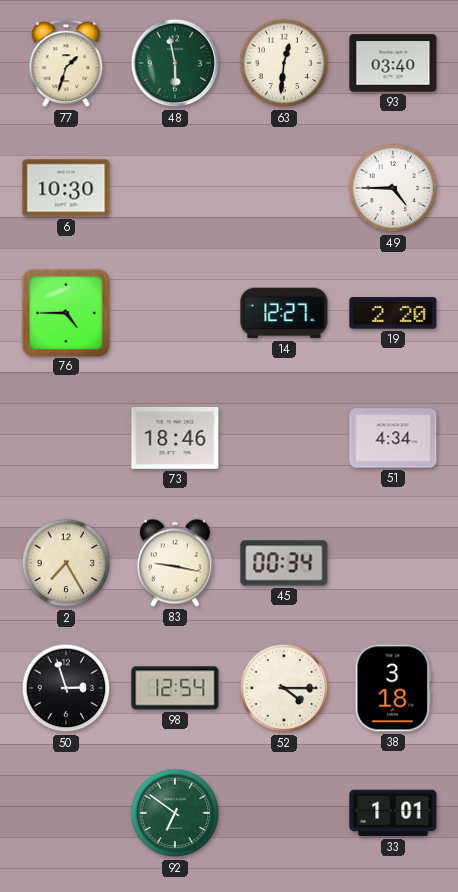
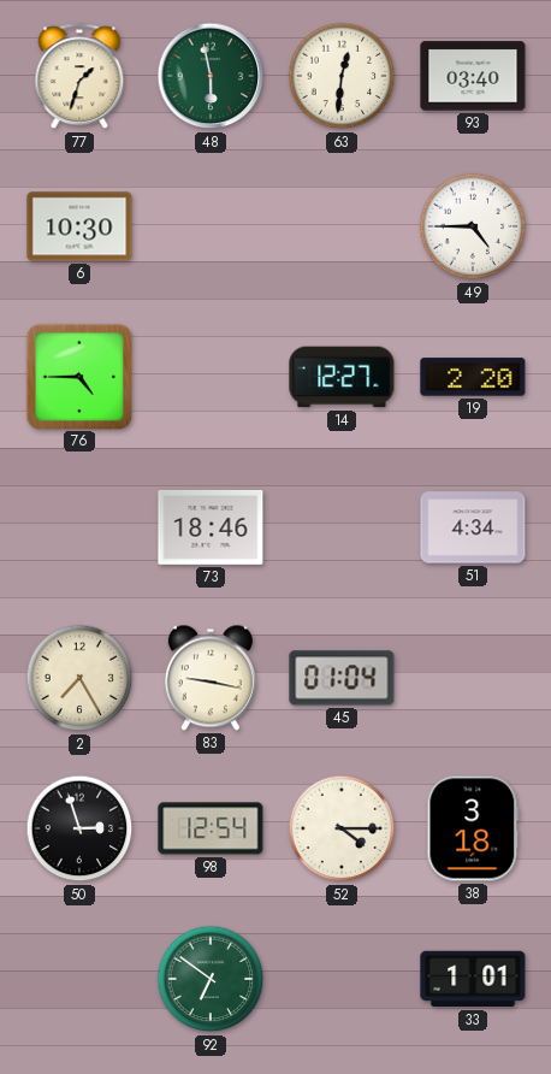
45: 00:34 -> 01:04 (342, 678)
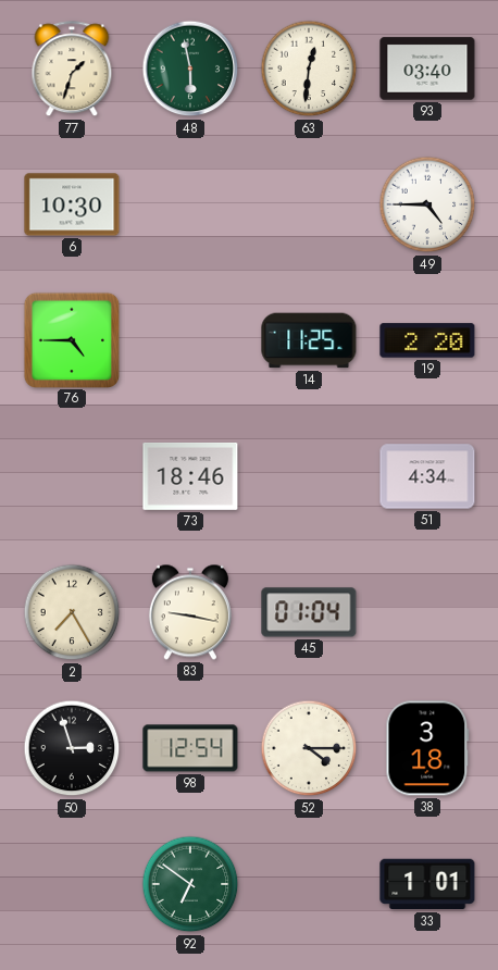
14: 12:27 -> 11:25 (309, 340)
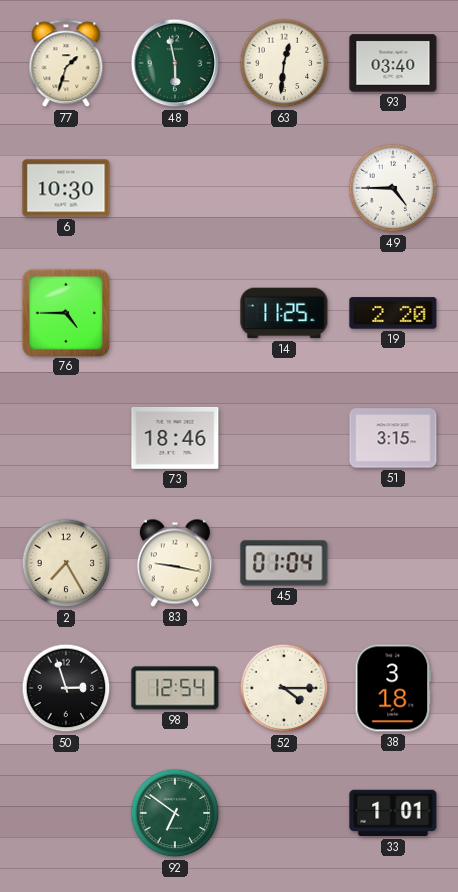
51: 4:34 -> 3:15 (393, 438)
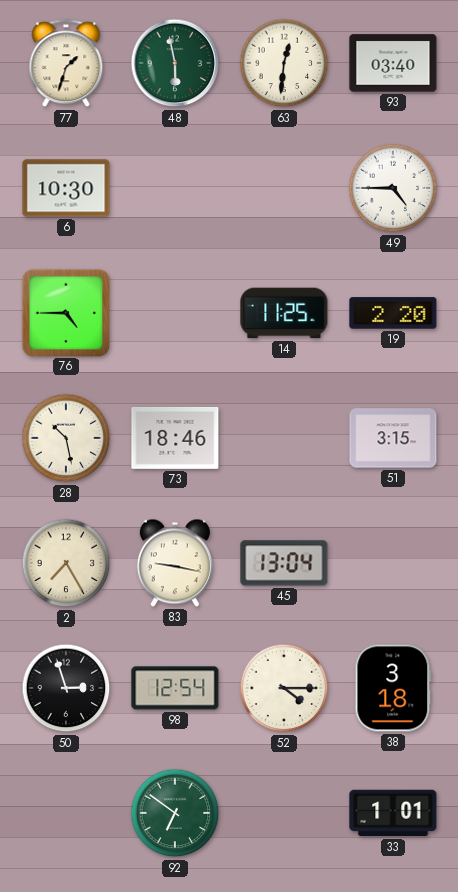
28: none -> 10:28 (66, 438)
45: 01:04 -> 13:04 (284, 563)
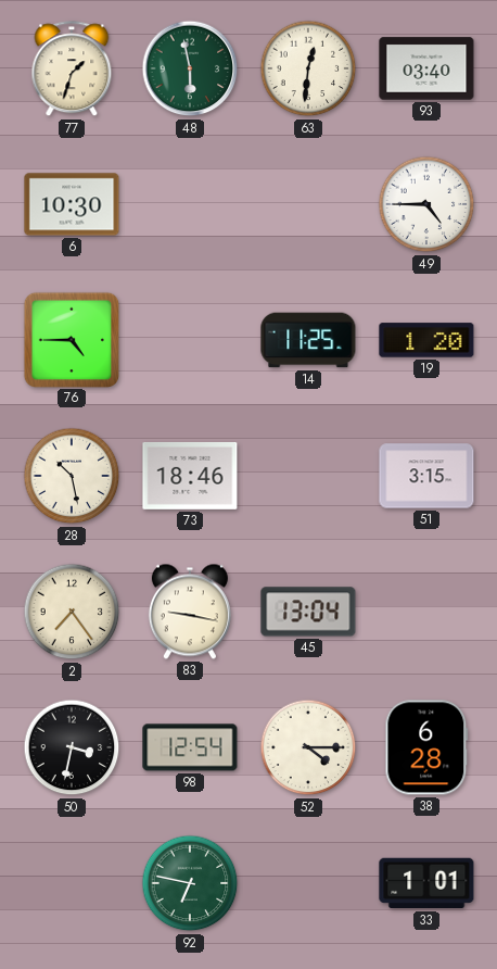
19: 2:20 -> 1:20 (426, 340)
2: 7:25 -> 7:24 (72, 612)
50: 2:57 -> 3:32 (72, 747)
38: 3:18 -> 6:28 (426, 747)
92: 6:51 -> 6:47 (190, 883)
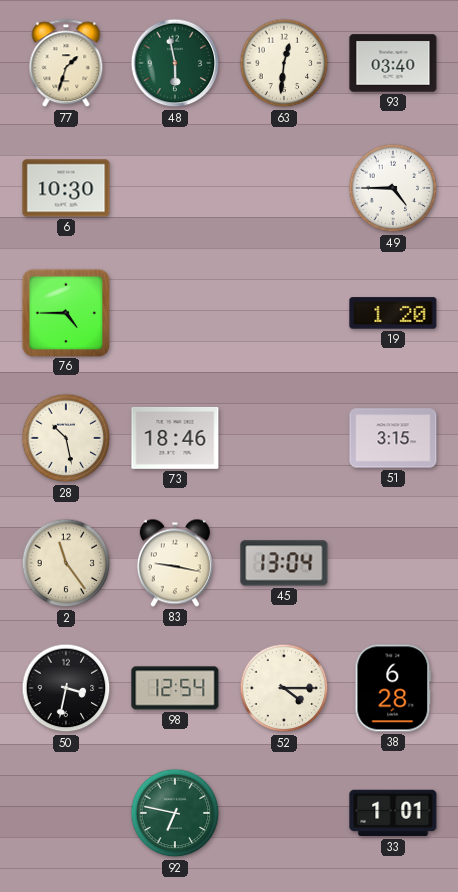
14: 11:25 -> none (308, 340)
2: 7:24 -> 11:24 (66, 563)
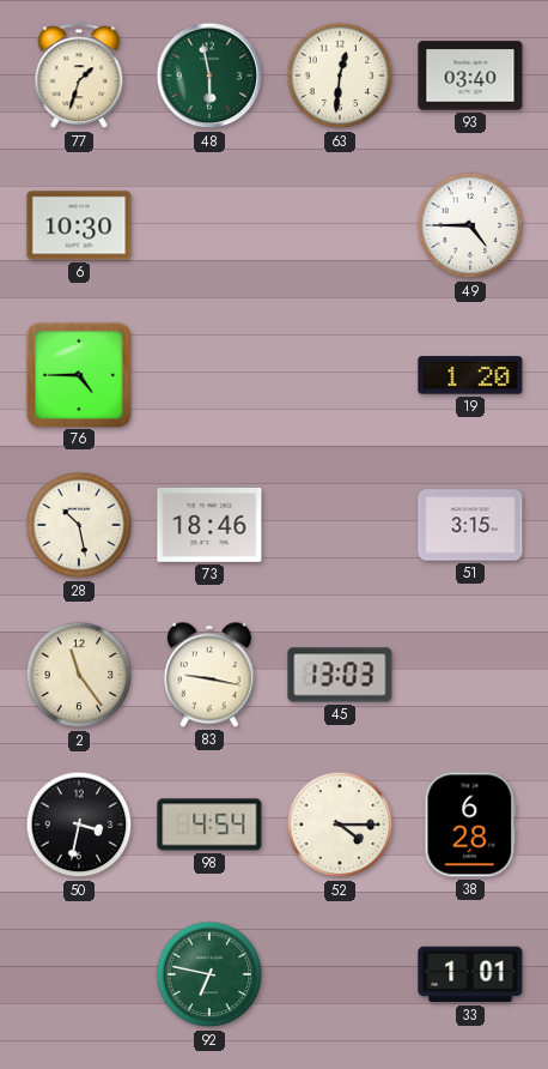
45: 13:04 -> 13:03 (340, 675)
98: 12:54 -> 4:54 (209, 825)
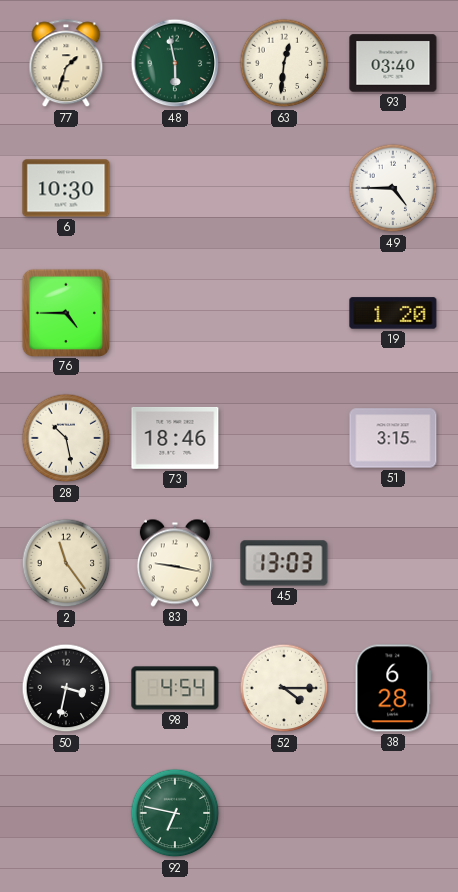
33: 1:01 -> none (470, 974)
